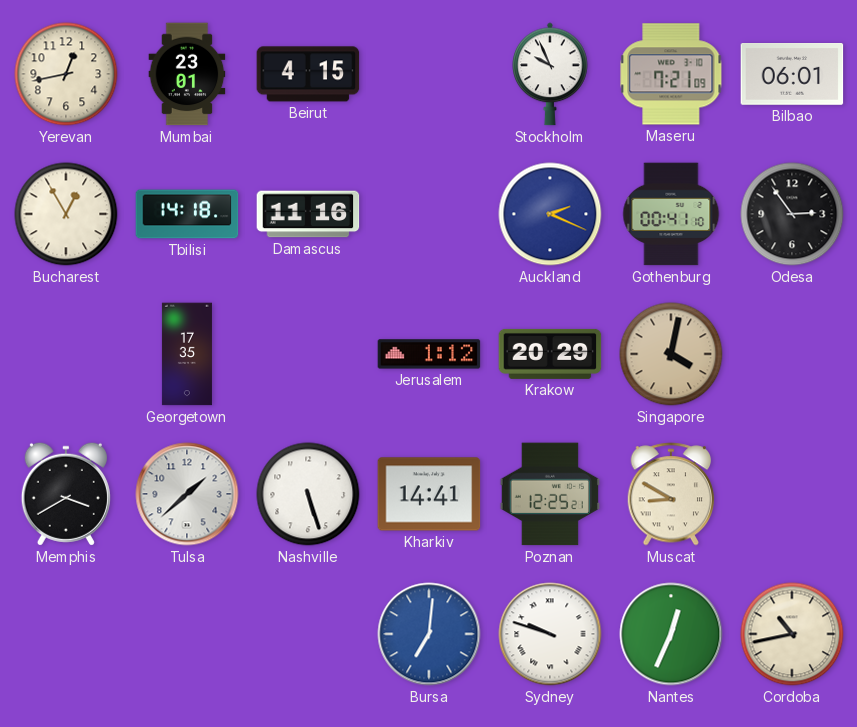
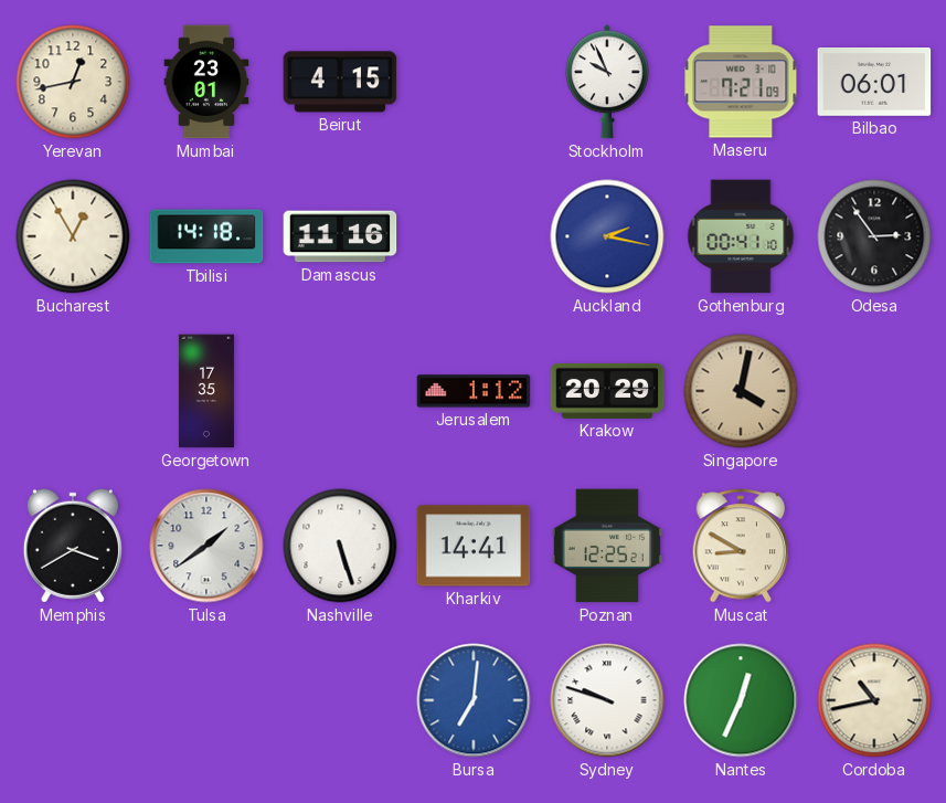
Auckland: 2:19 -> 2:17 (607, 236)
Tulsa: 1:38 -> 1:39 (206, 546)
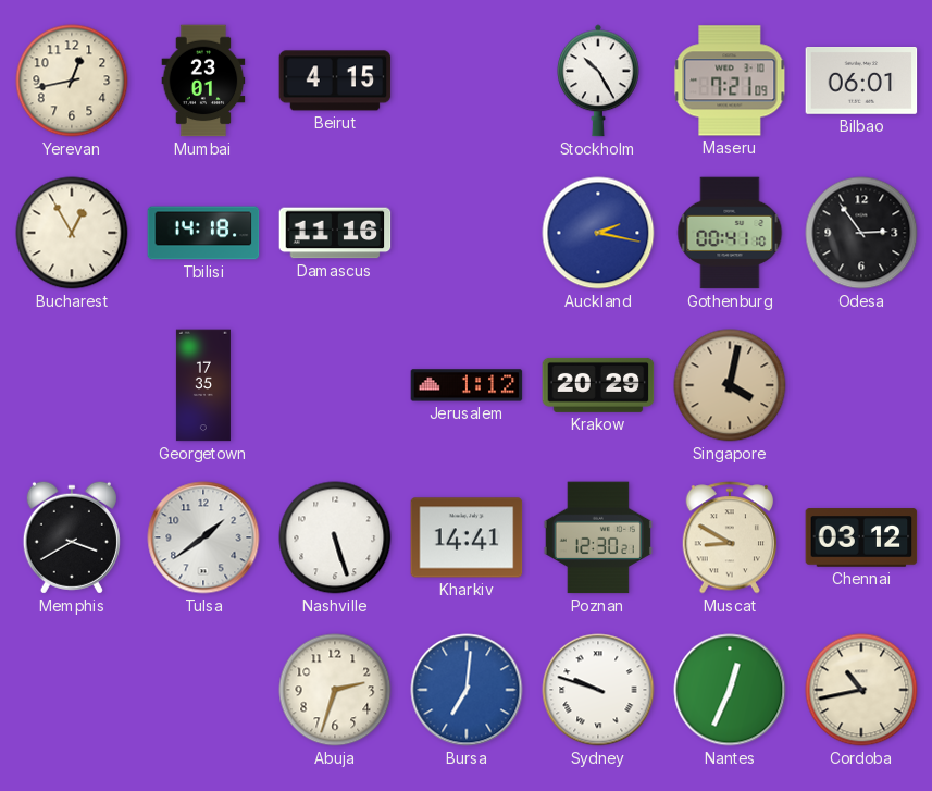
Stockholm: 9:56 -> 10:25 (598, 81)
Poznan: 12:25 -> 12:30 (597, 537)
Chennai: none -> 03:12 (861, 537)
Abuja: none -> 2:33 (335, 690)
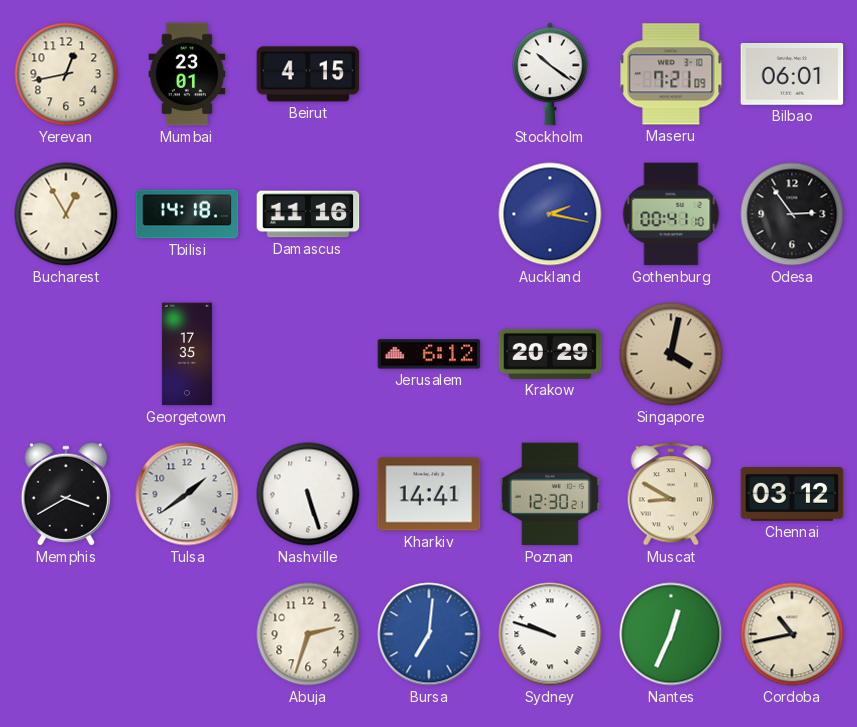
Stockholm: 10:25 -> 10:21 (550, 74)
Jerusalem: 1:12 -> 6:12 (429, 354)
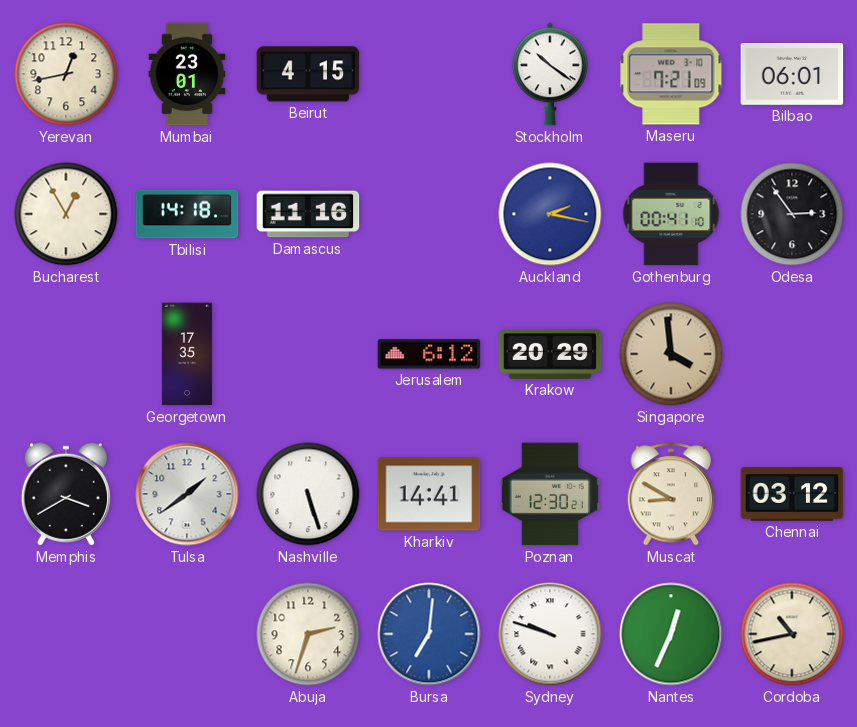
Singapore: 4:02 -> 3:59 (671, 354)
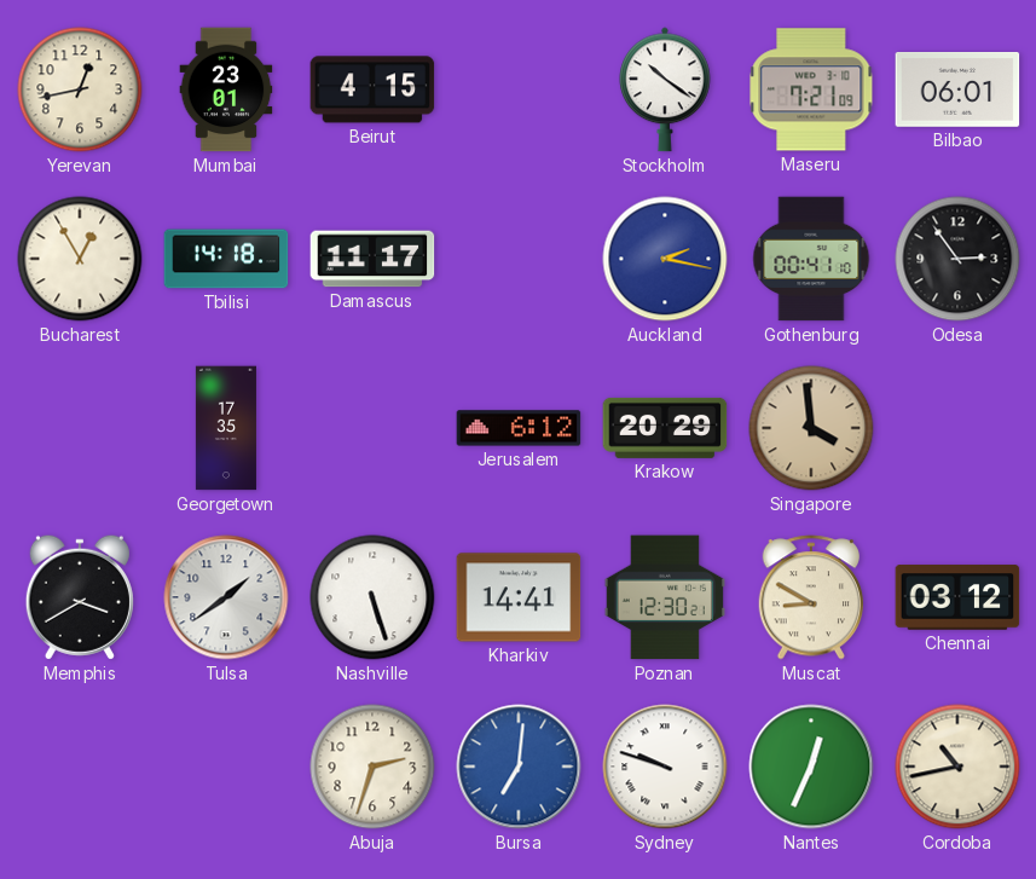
Damascus: 11:16 -> 11:17 (372, 259)
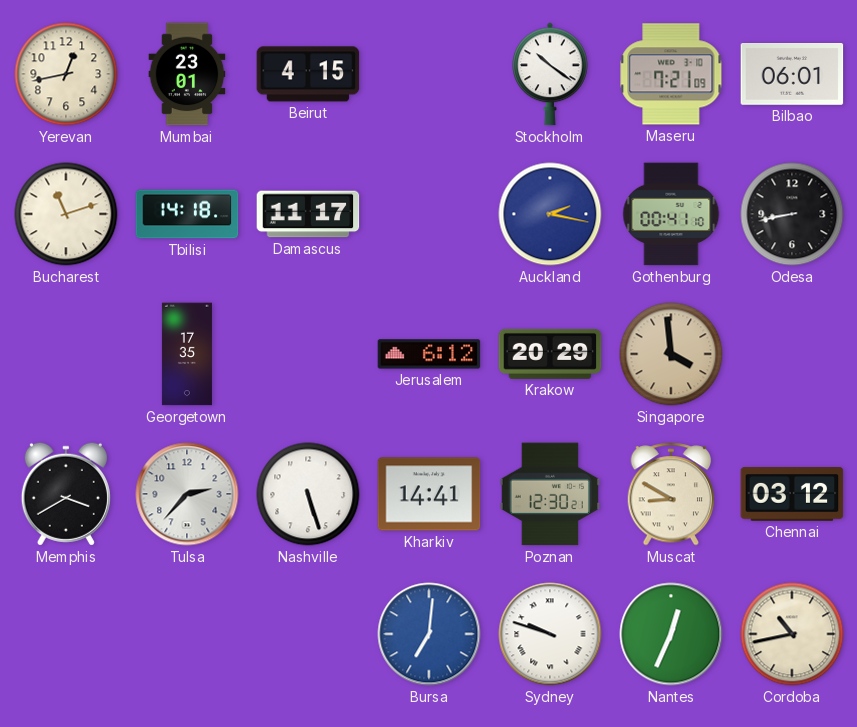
Bucharest: 12:55 -> 11:12 (66, 214)
Odesa: 2:54 -> 8:43 (792, 214)
Tulsa: 1:39 -> 2:37 (187, 494)
Abuja: 2:33 -> none (372, 767)
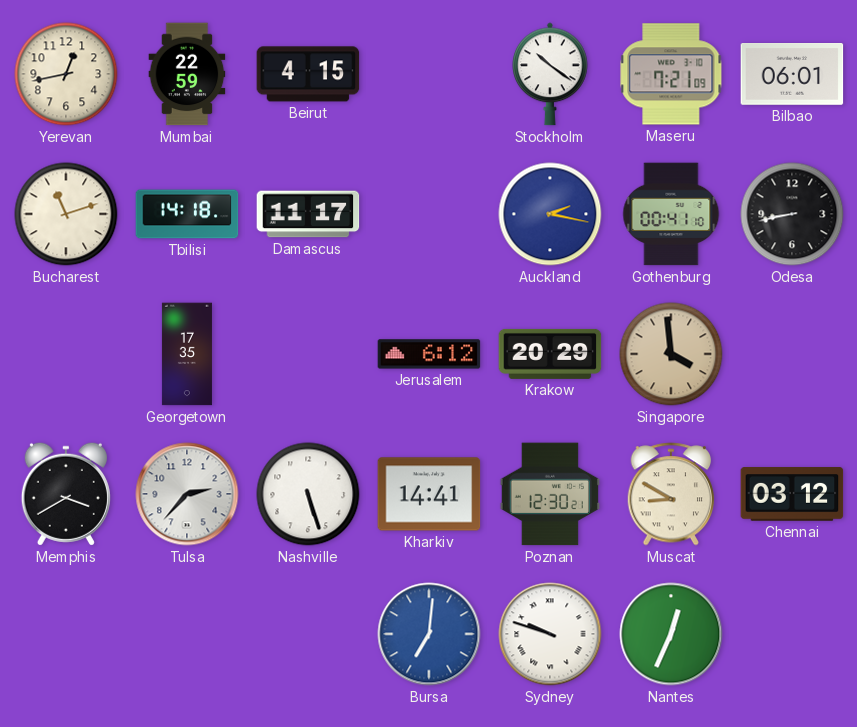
Mumbai: 23:01 -> 22:59 (187, 74)
Cordoba: 10:43 -> none (792, 634)
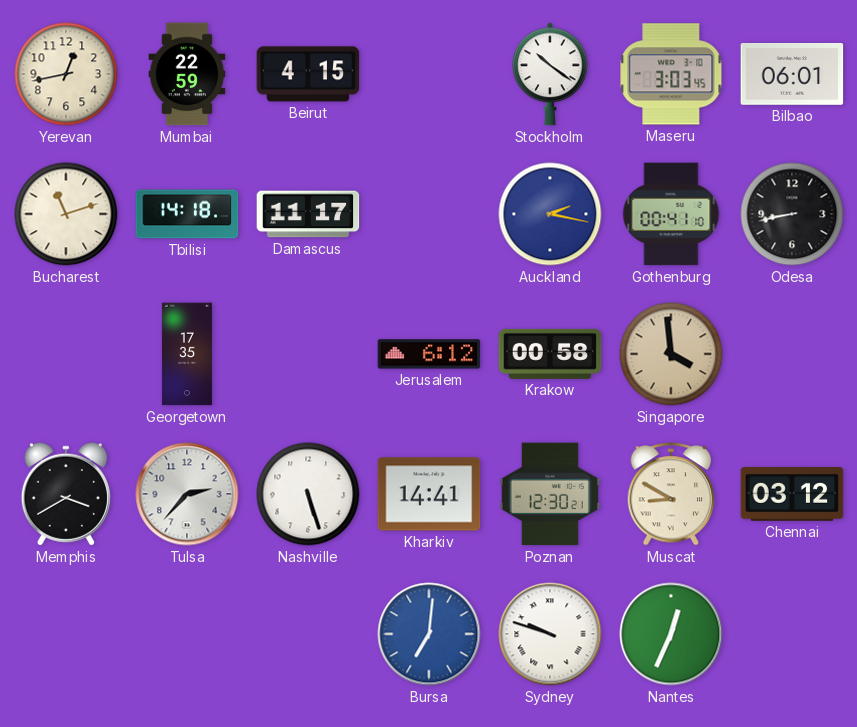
Maseru: 7:21 -> 3:03 (671, 74)
Krakow: 20:29 -> 00:58 (550, 354)
